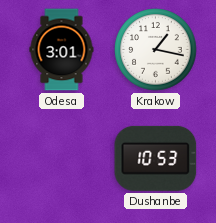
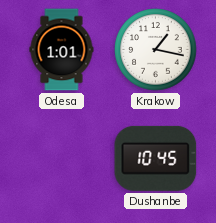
Odesa: 3:01 -> 1:01 (62, 50)
Dushanbe: 10:53 -> 10:45 (156, 158)
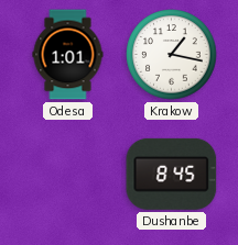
Dushanbe: 10:45 -> 8:45 (172, 174)
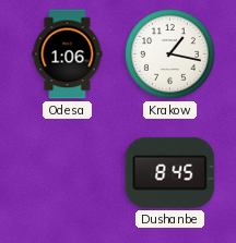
Odesa: 1:01 -> 1:06 (68, 54)
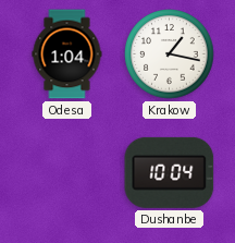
Odesa: 1:06 -> 1:04 (67, 54)
Dushanbe: 8:45 -> 10:04 (170, 172)
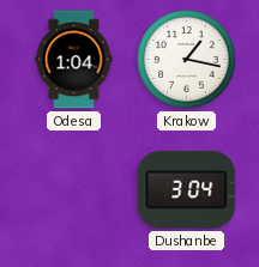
Dushanbe: 10:04 -> 3:04 (187, 189)
